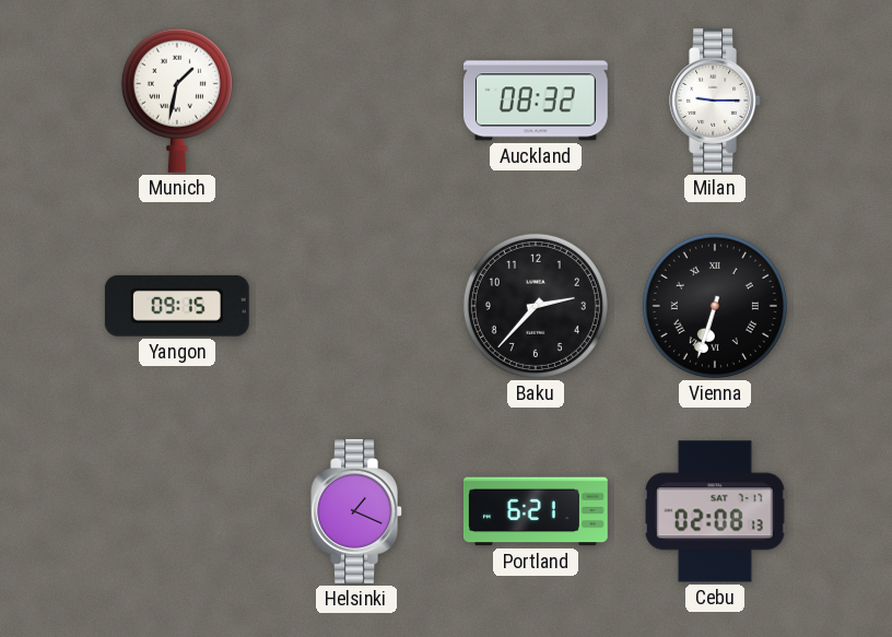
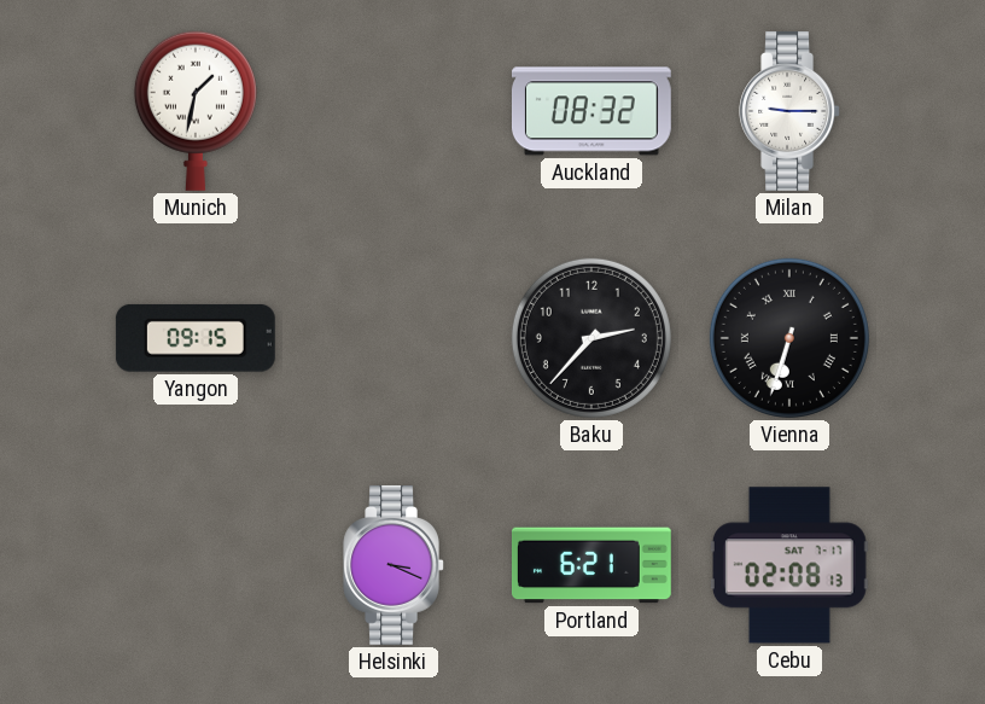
Helsinki: 1:19 -> 3:19 (394, 565)
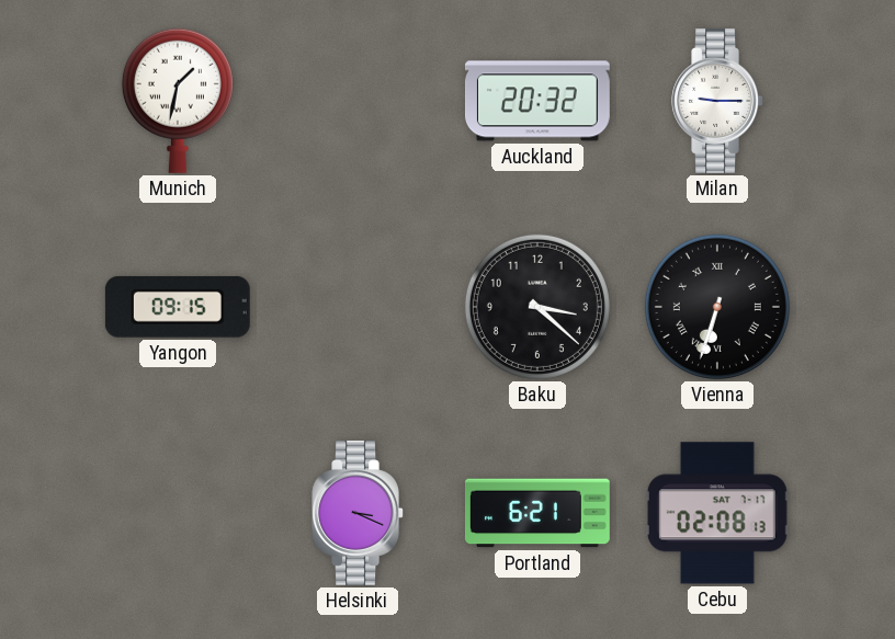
Auckland: 08:32 -> 20:32 (537, 101)
Baku: 2:37 -> 3:22 (537, 307)
